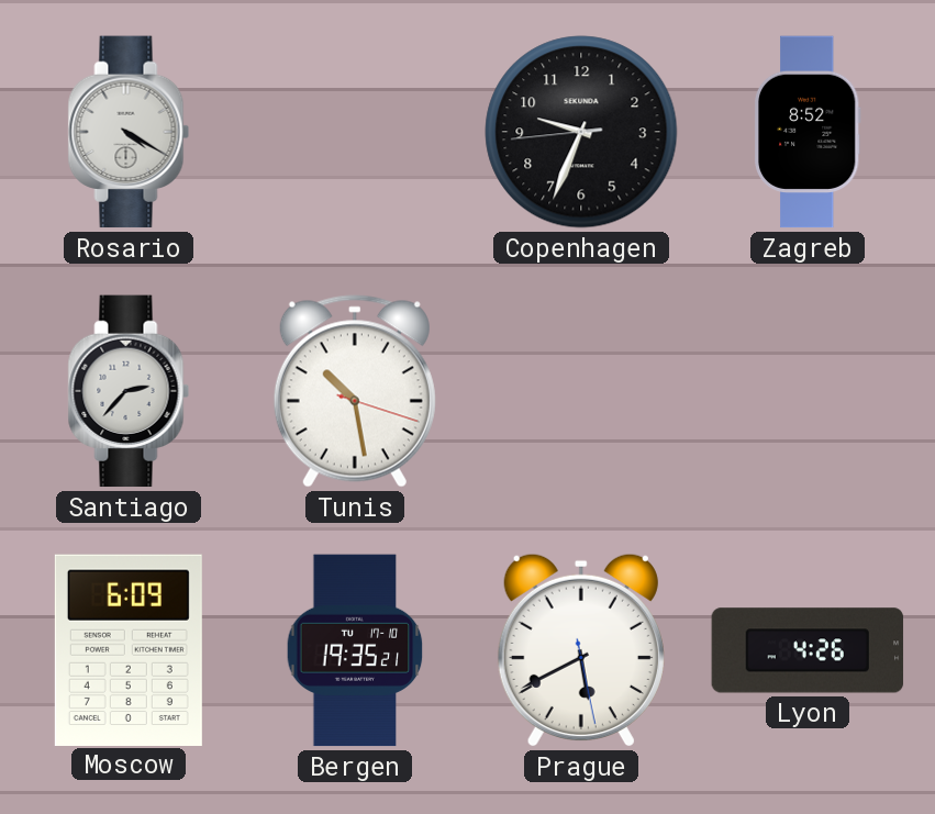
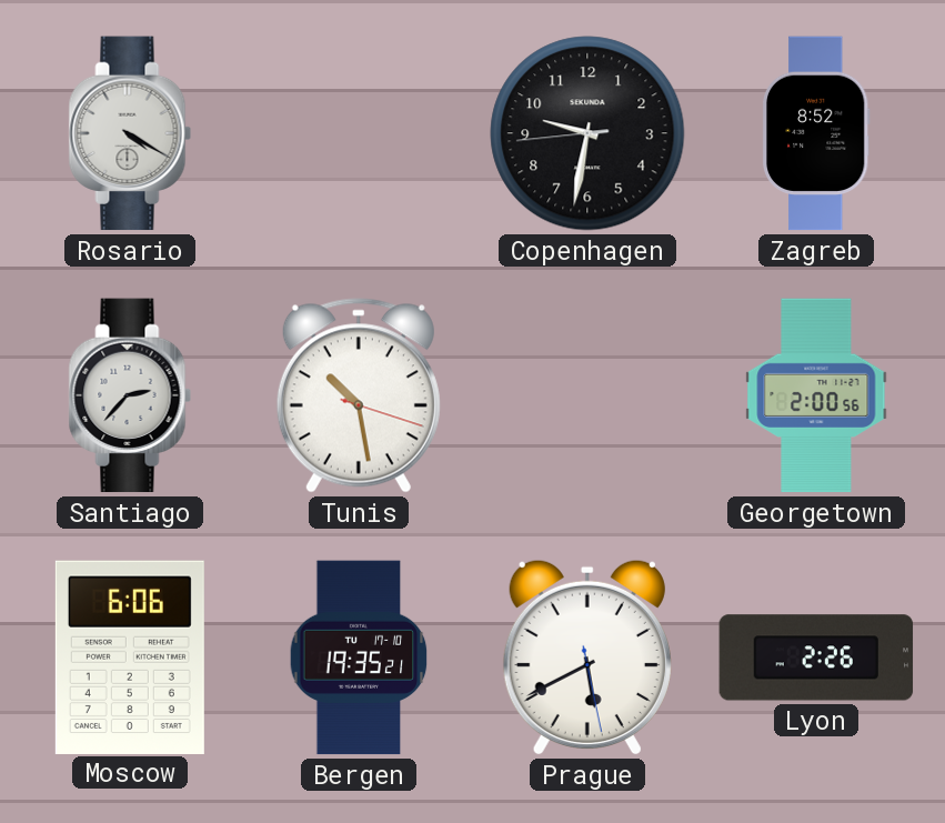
Copenhagen: 9:33 -> 9:31 (587, 133)
Georgetown: none -> 2:00 (816, 395)
Moscow: 6:09 -> 6:06 (130, 656)
Lyon: 4:26 -> 2:26 (816, 658)
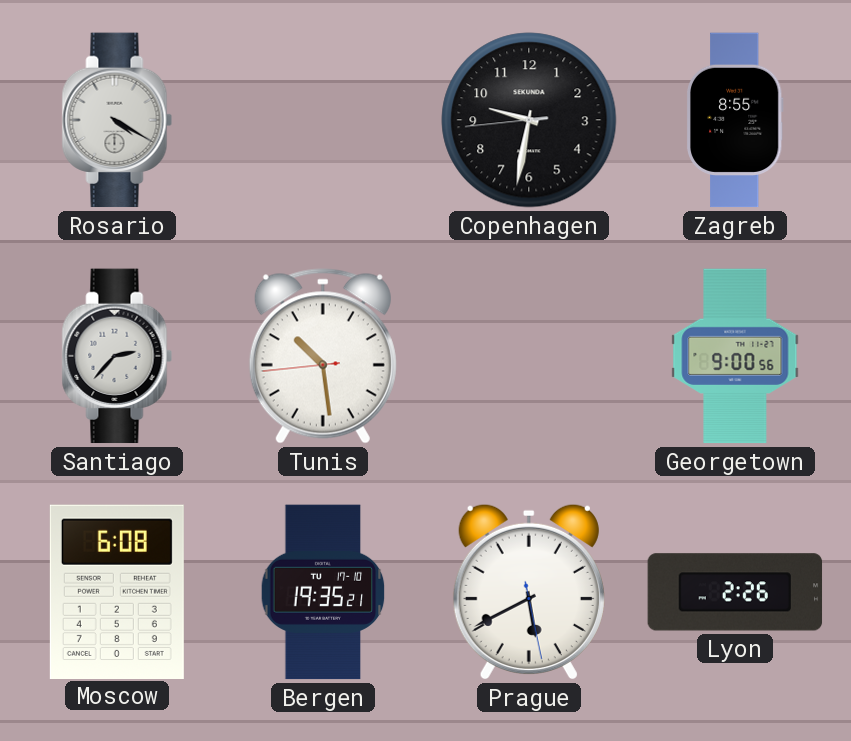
Zagreb: 8:52 -> 8:55 (735, 120)
Tunis: 10:28:18 -> 10:28:44 (323, 356)
Georgetown: 2:00 -> 9:00 (735, 356)
Moscow: 6:06 -> 6:08 (117, 591)
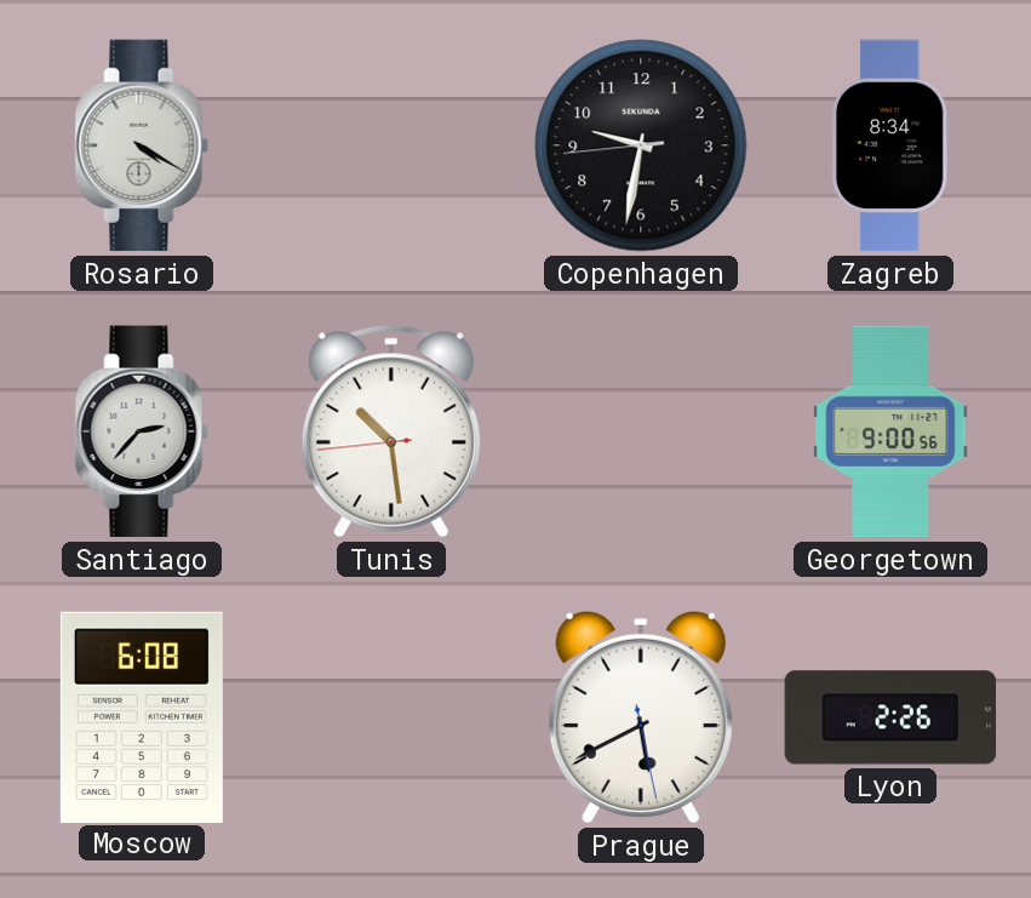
Zagreb: 8:55 -> 8:34 (890, 145)
Bergen: 19:35 -> none (323, 592)
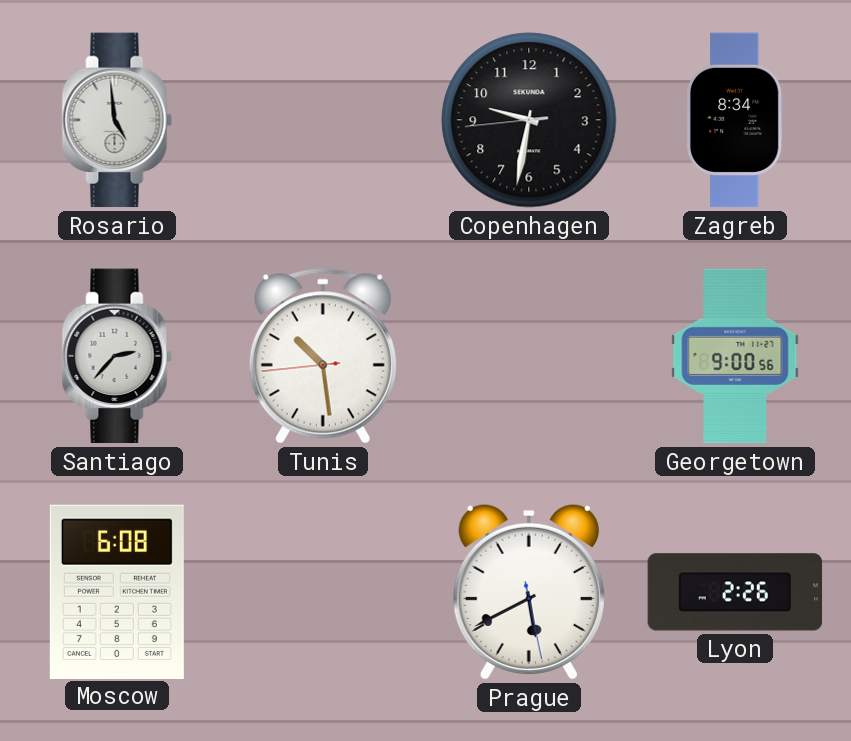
Rosario: 4:20 -> 4:59 (117, 120)
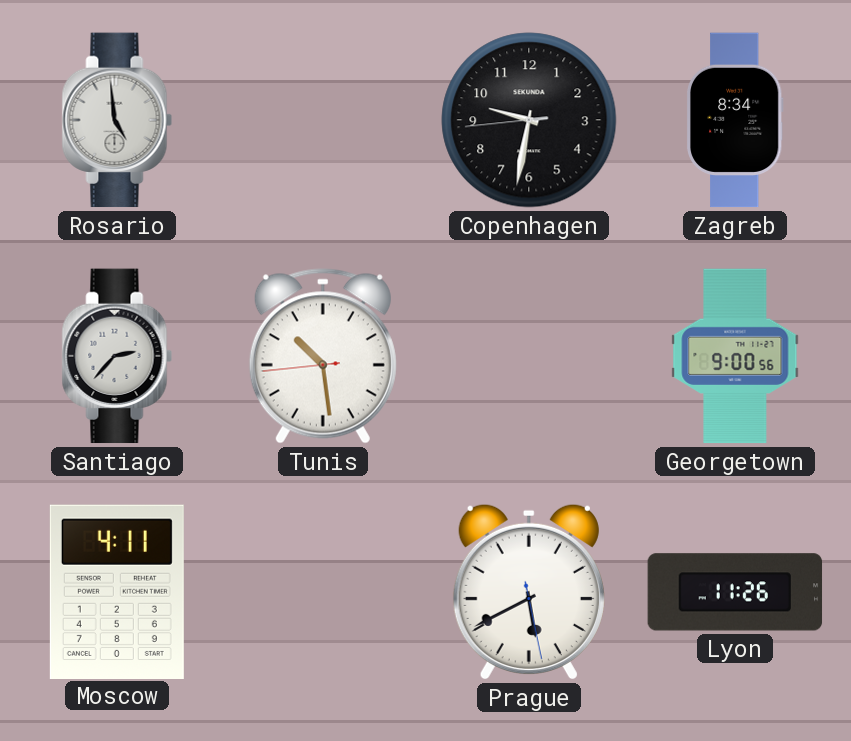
Moscow: 6:08 -> 4:11 (117, 591)
Lyon: 2:26 -> 11:26 (735, 592)
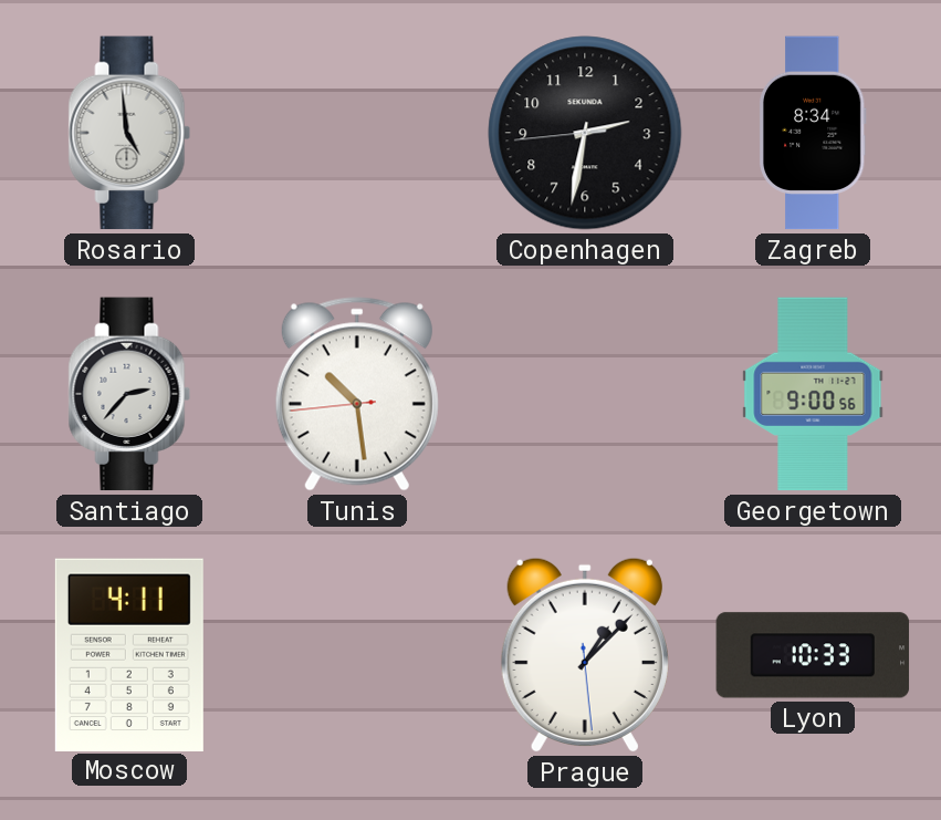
Copenhagen: 9:31 -> 2:31 (585, 133)
Prague: 5:40 -> 1:07 (585, 655)
Lyon: 11:26 -> 10:33 (813, 655)
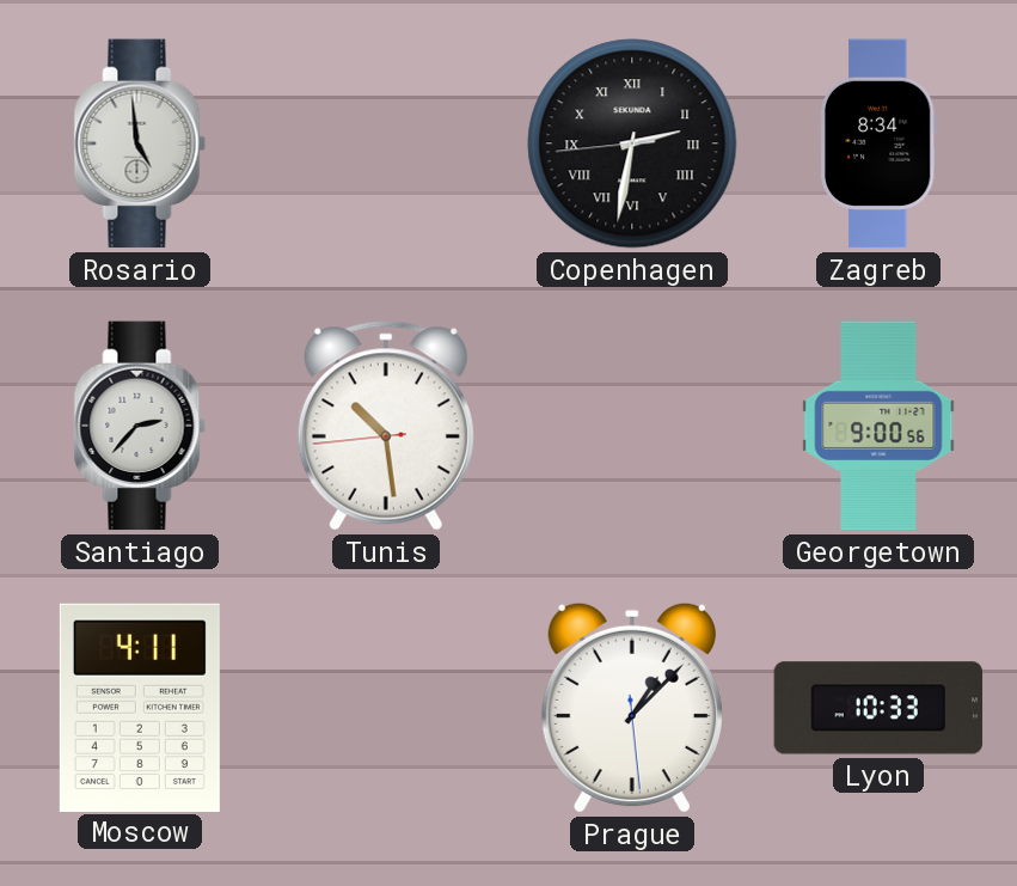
Copenhagen numerals: Arabic -> Roman (632, 143)
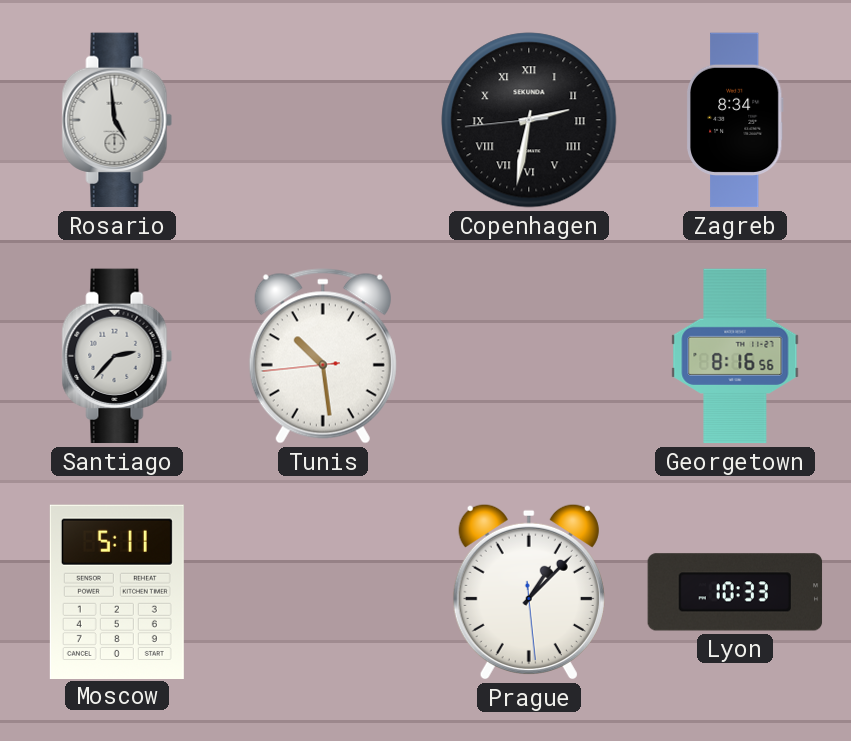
Georgetown: 9:00 -> 8:16 (735, 356)
Moscow: 4:11 -> 5:11 (117, 591)
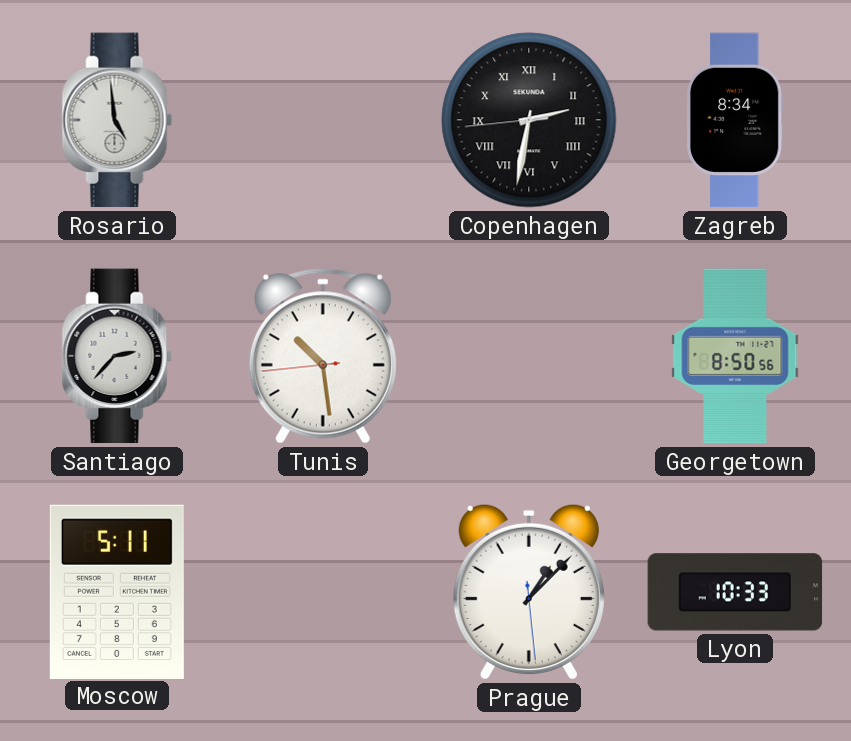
Georgetown: 8:16 -> 8:50 (735, 356)
